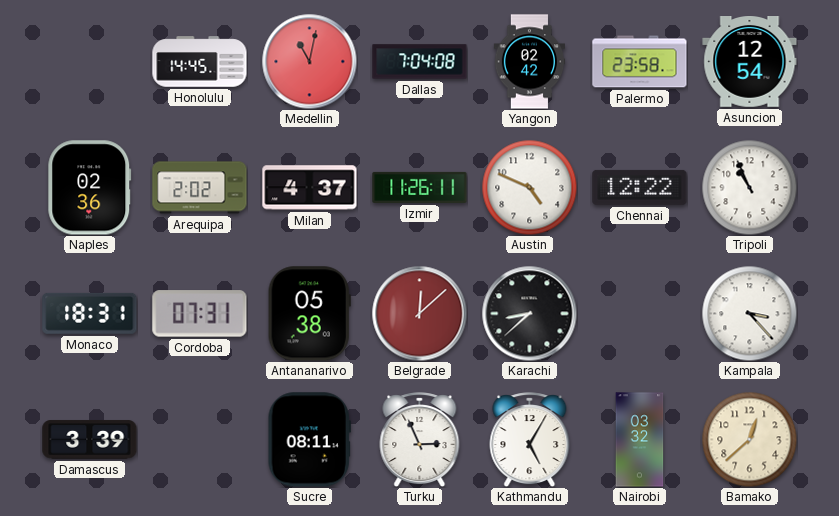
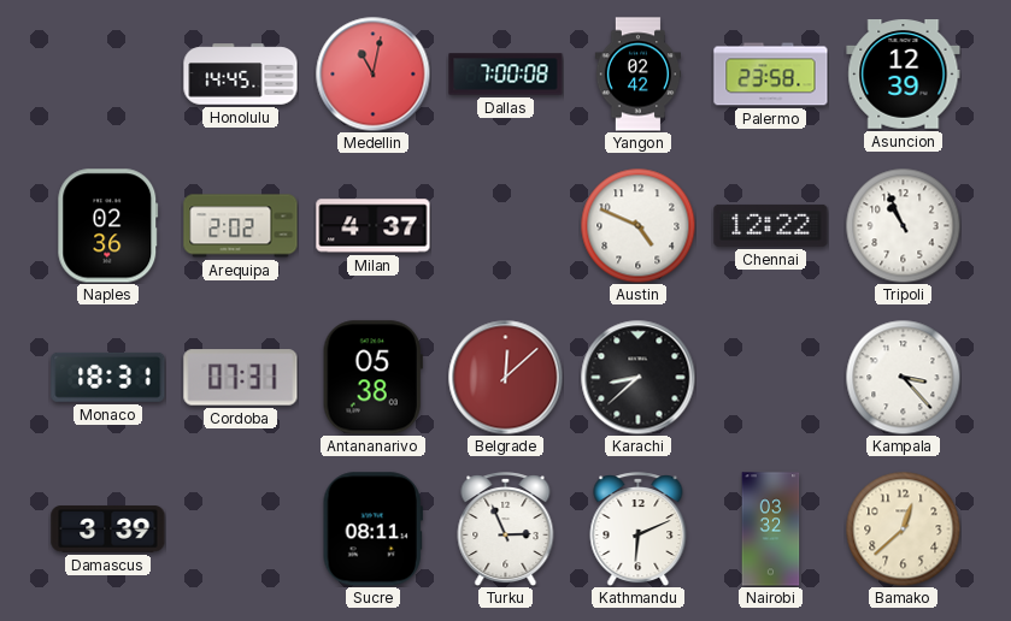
Dallas: 7:04 -> 7:00 (506, 75)
Asuncion: 12:54 -> 12:39 (904, 75)
Izmir: 11:26 -> none (420, 187)
Kathmandu: 5:05 -> 6:11 (639, 530)
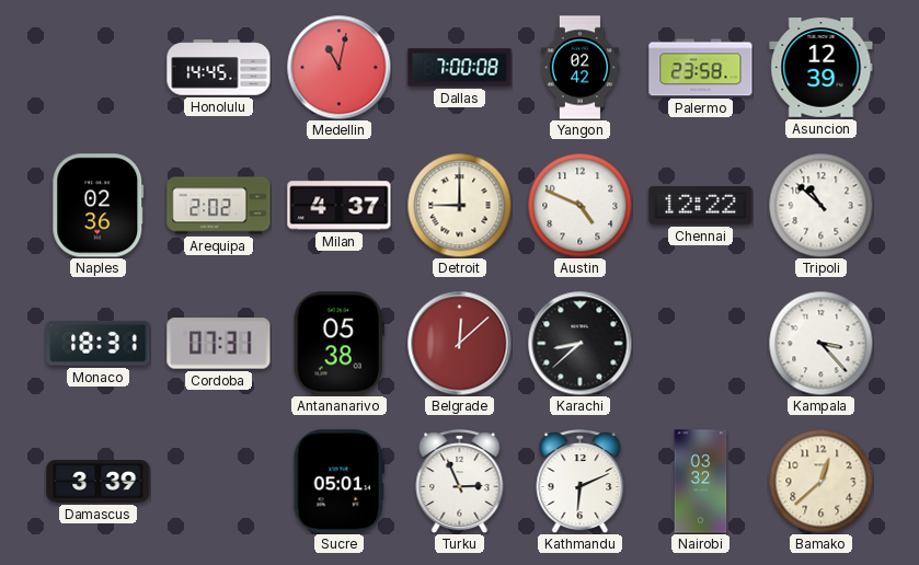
Detroit: none -> 9:00 (459, 205)
Tripoli: 10:56 -> 10:52 (820, 205)
Sucre: 08:11 -> 05:01 (338, 482)
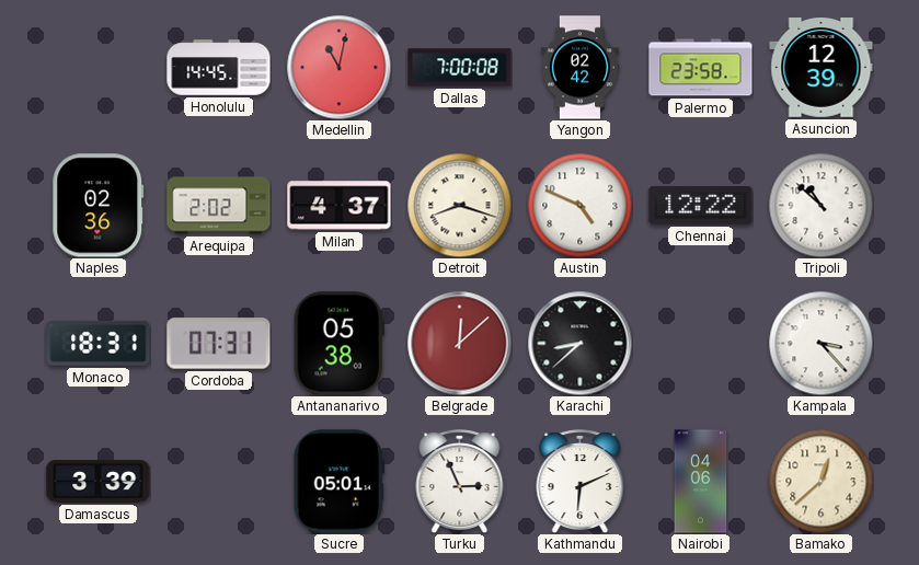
Detroit: 9:00 -> 8:18 (459, 205)
Nairobi: 03:32 -> 04:06 (701, 482)
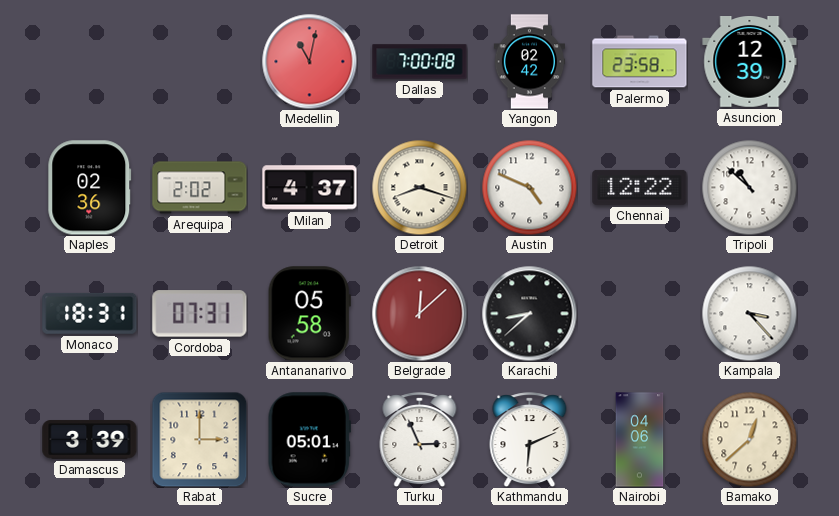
Honolulu: 14:45 -> none (219, 68)
Antananarivo: 05:38 -> 05:58 (309, 314)
Rabat: none -> 3:00 (199, 439)
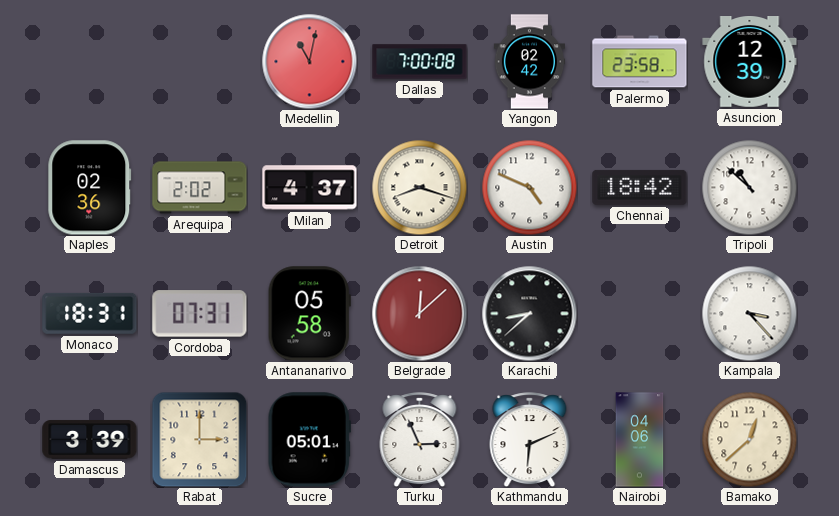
Chennai: 12:22 -> 18:42 (640, 187)
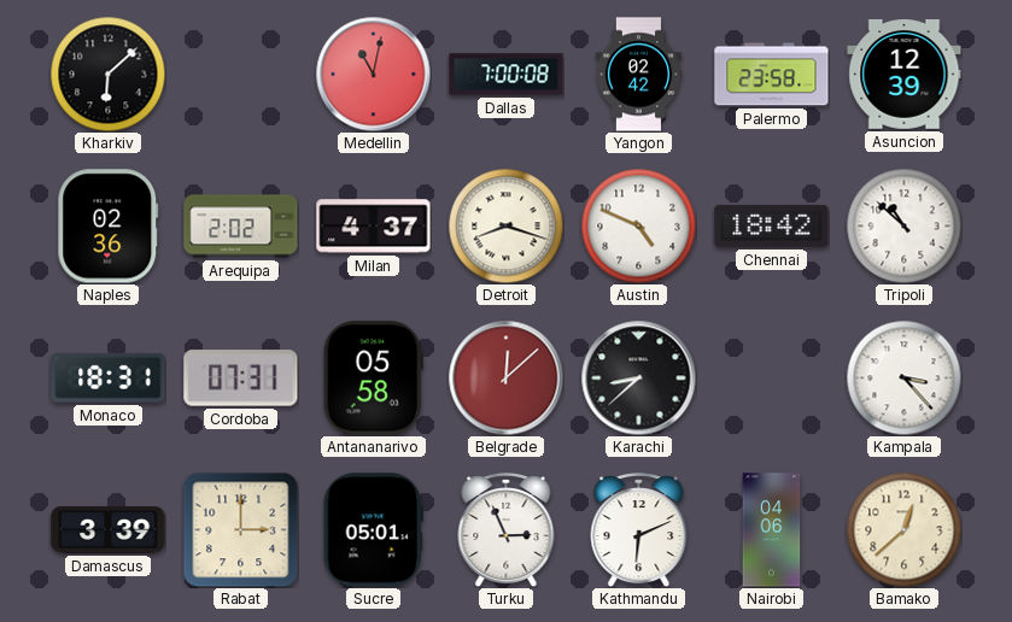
Kharkiv: none -> 6:08 (107, 74)
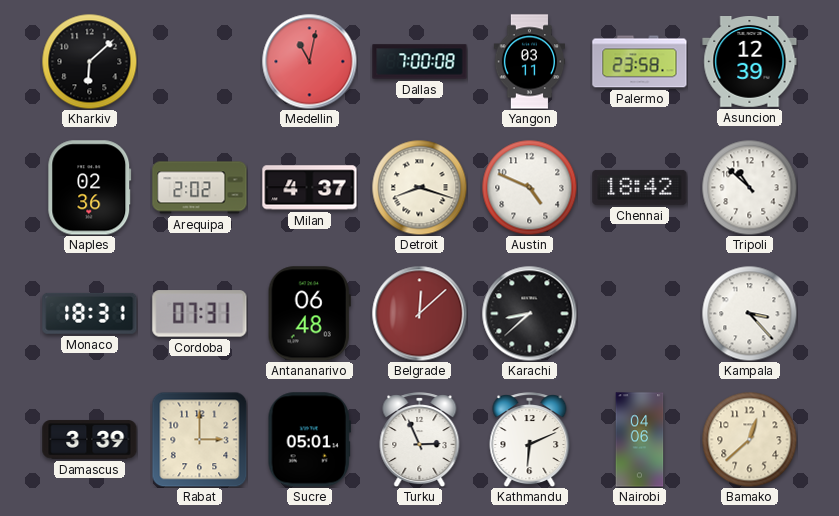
Yangon: 02:42 -> 03:11 (530, 62)
Antananarivo: 05:58 -> 06:48 (309, 314)
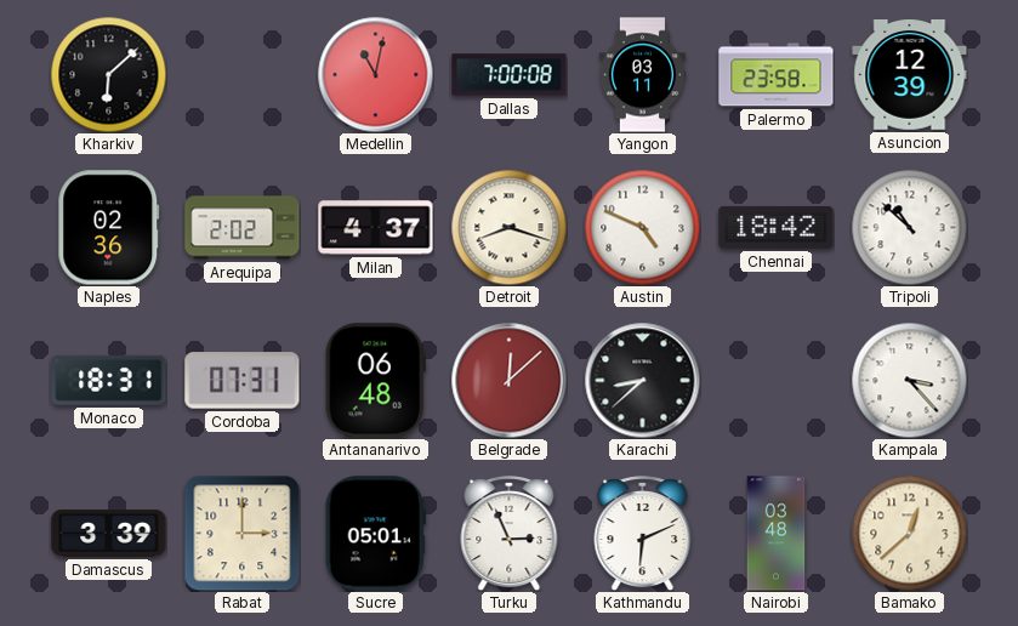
Nairobi: 04:06 -> 03:48 (777, 534)
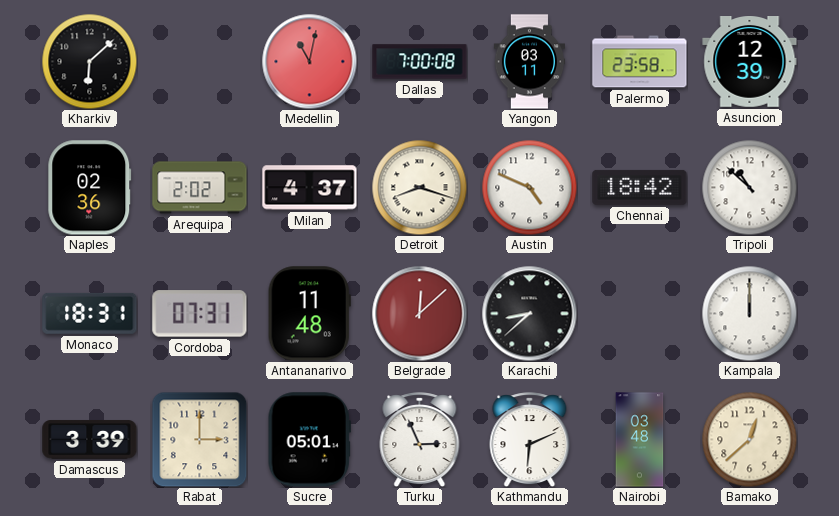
Antananarivo: 06:48 -> 11:48 (309, 314)
Kampala: 3:23 -> 12:00 (749, 313)
